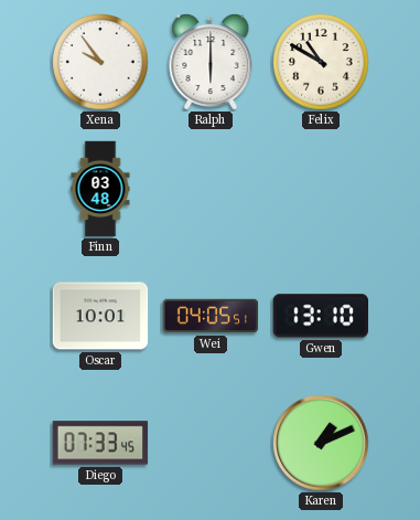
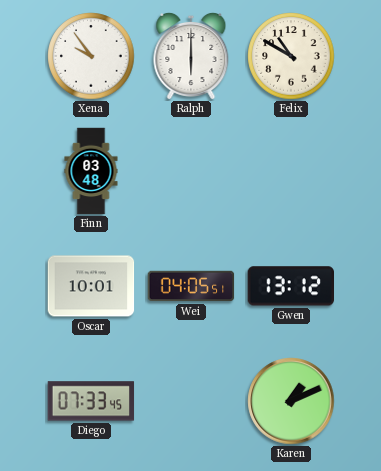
Gwen: 13:10 -> 13:12 (290, 286)
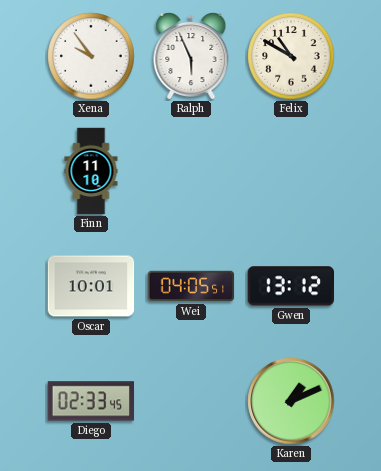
Ralph: 6:00 -> 5:56 (191, 56)
Finn: 03:48 -> 11:10 (91, 171)
Diego: 07:33 -> 02:33 (91, 401)
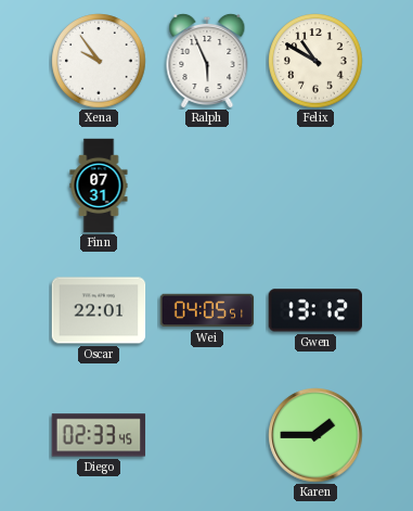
Finn: 11:10 -> 07:31 (99, 186)
Oscar: 10:01 -> 22:01 (99, 310)
Karen: 1:11 -> 1:45 (315, 435)
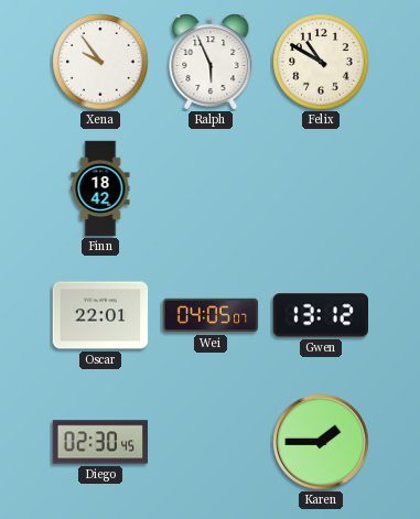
Finn: 07:31 -> 18:42 (100, 188)
Wei: 04:05:51 -> 04:05:07 (211, 315)
Diego: 02:33 -> 02:30 (100, 442)
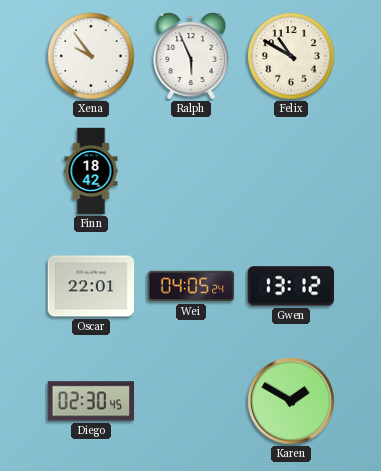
Wei: 04:05:07 -> 04:05:24 (191, 286)
Karen: 1:45 -> 1:50 (291, 401)
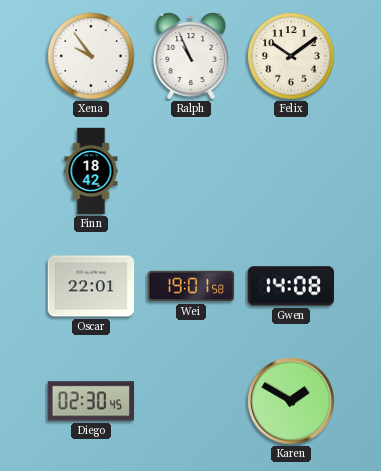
Ralph: 5:56 -> 10:56 (191, 56)
Felix: 10:50 -> 10:09 (291, 56)
Wei: 04:05 -> 19:01 (191, 286)
Gwen: 13:12 -> 14:08 (290, 286)
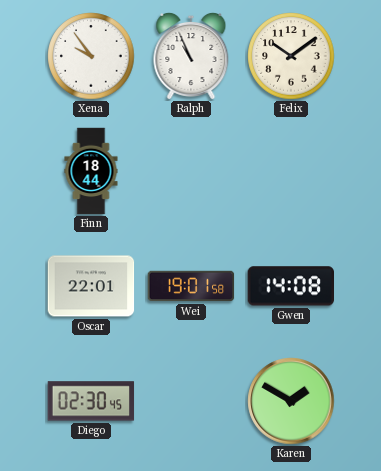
Finn: 18:42 -> 18:44 (91, 171)
